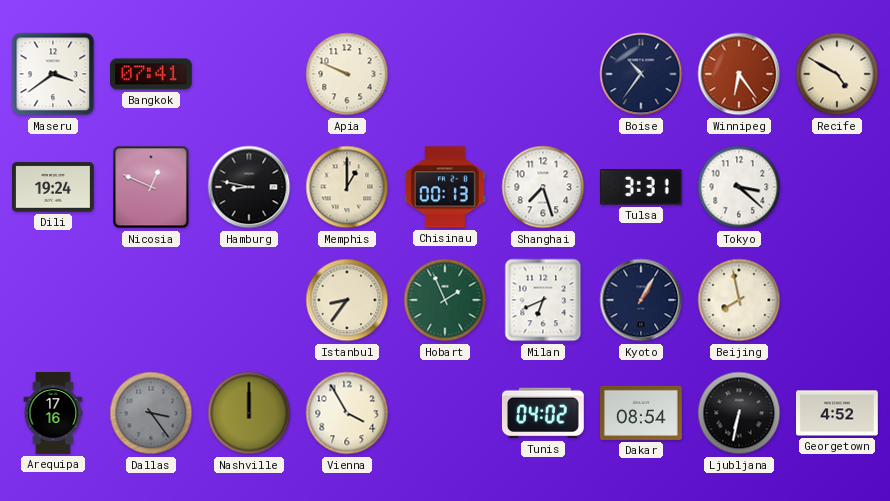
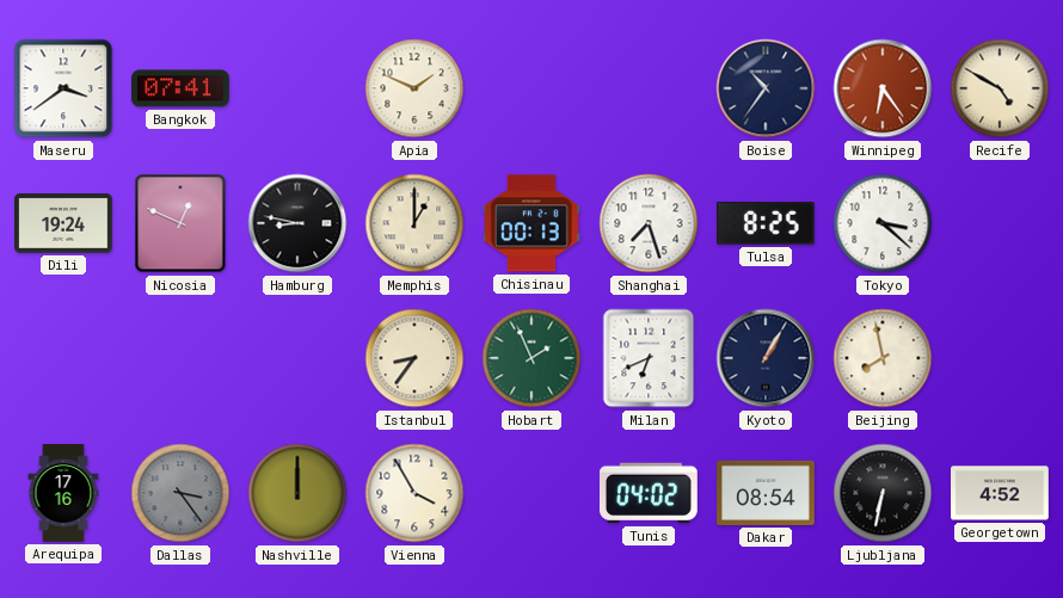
Apia: 9:49 -> 1:49 (414, 88)
Tulsa: 3:31 -> 8:25 (766, 223)
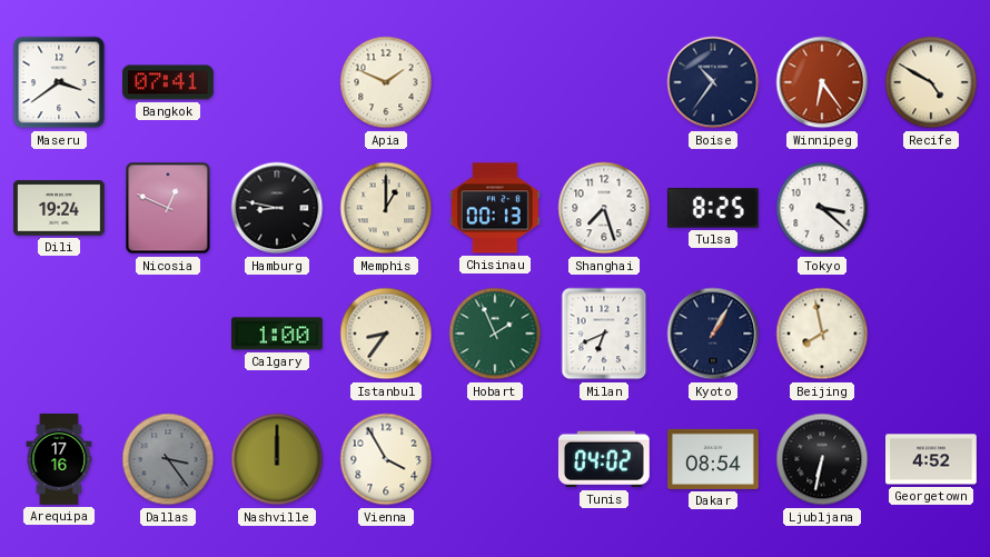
Calgary: none -> 1:00 (278, 334)
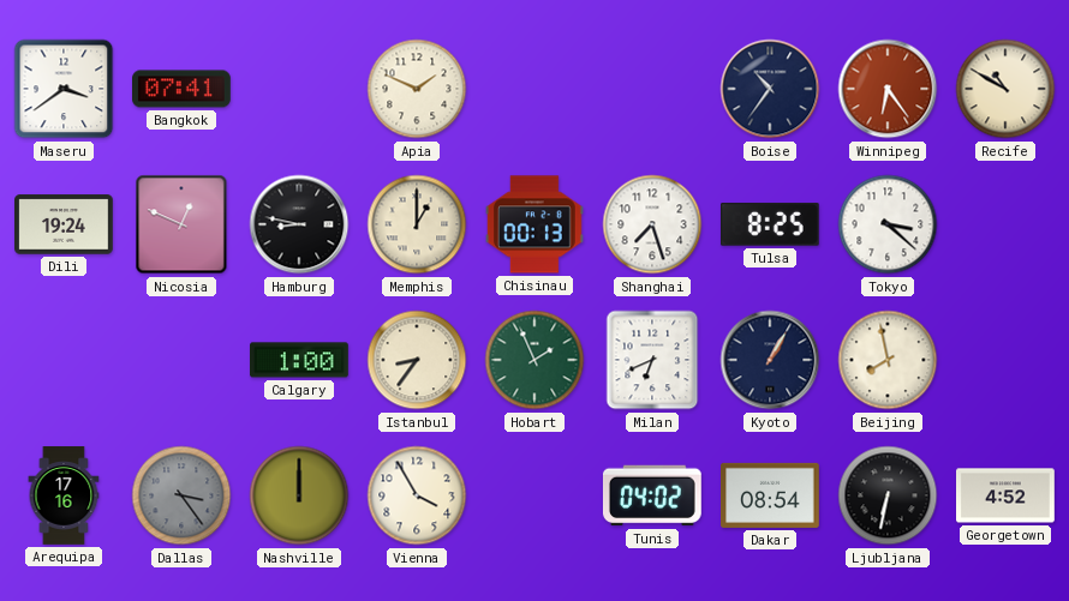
Recife: 4:50 -> 10:50 (1005, 89)
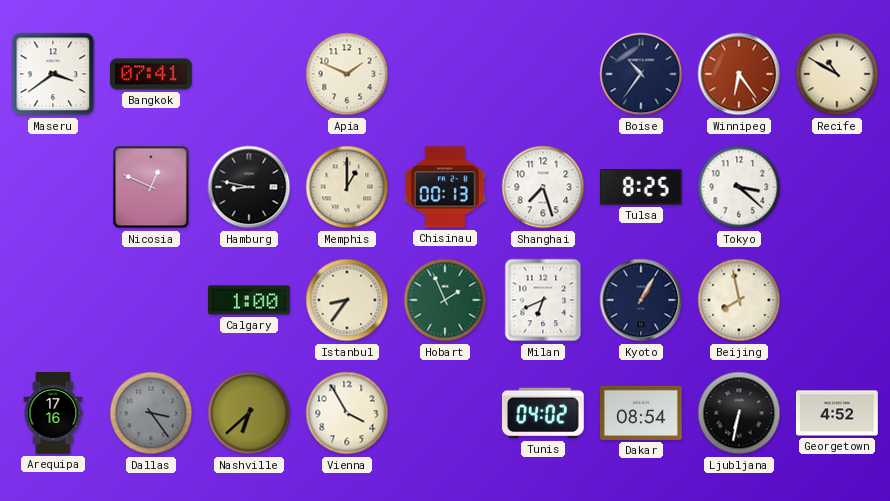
Dili: 19:24 -> none (65, 224)
Nashville: 12:00 -> 6:38 (249, 413)
